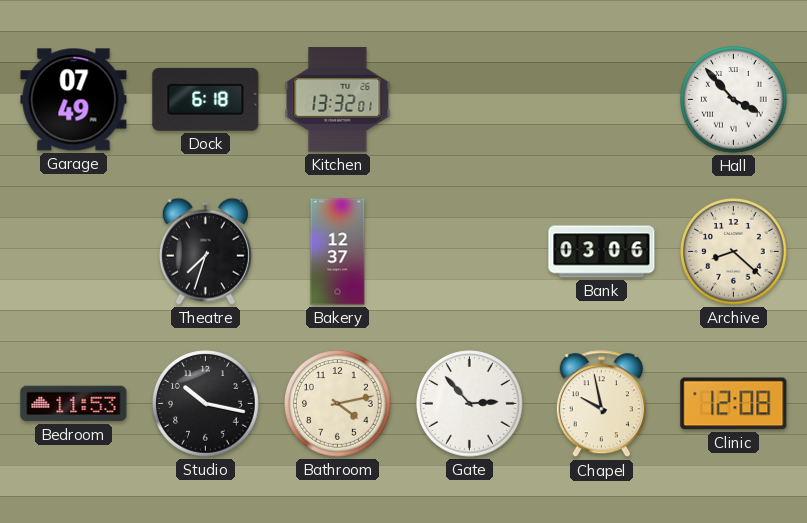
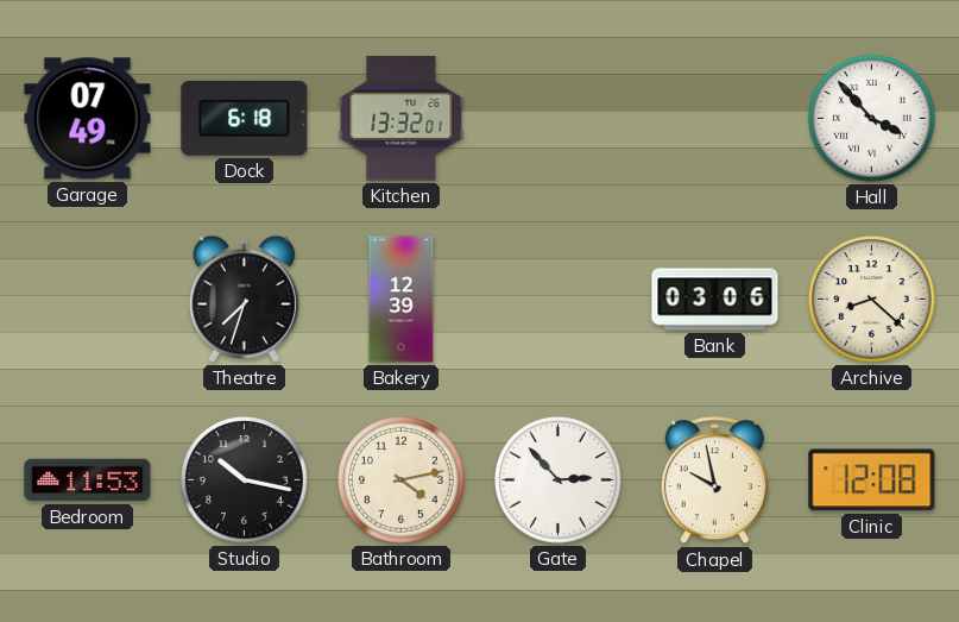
Bakery: 12:37 -> 12:39 (402, 300)
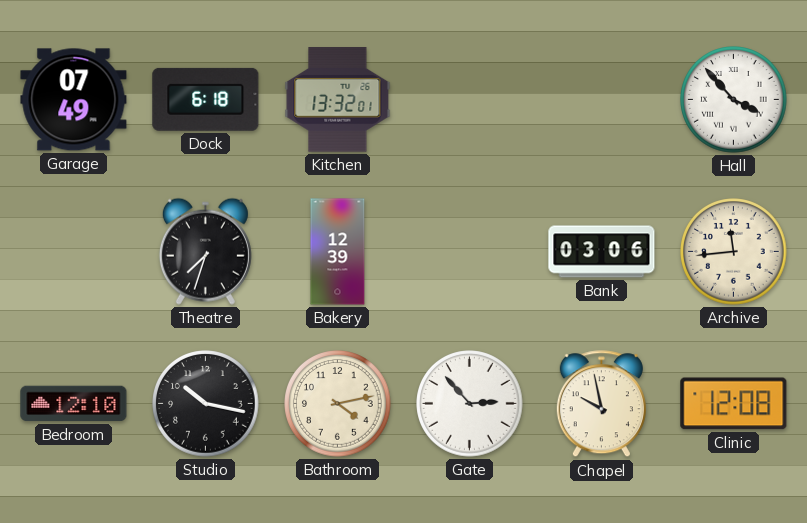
Archive: 8:22 -> 11:44 (734, 252)
Bedroom: 11:53 -> 12:10 (74, 404)
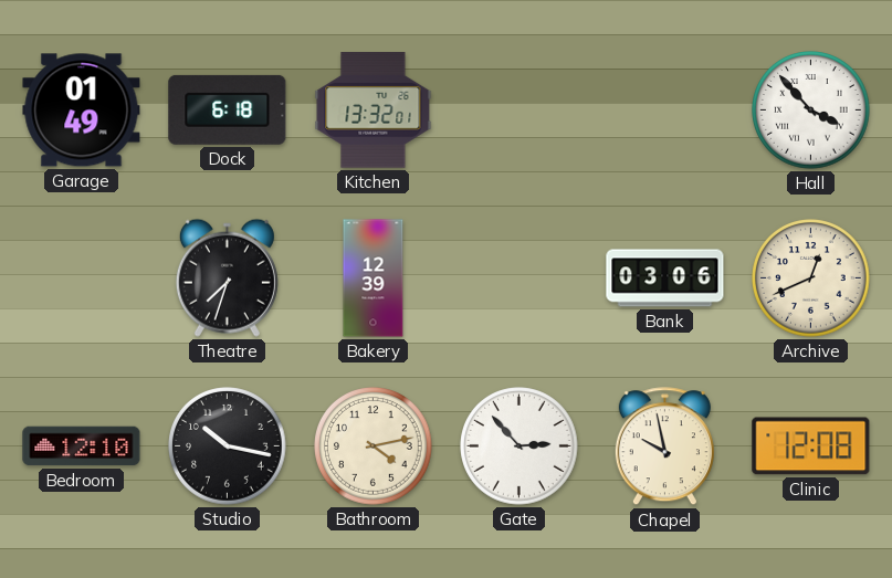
Garage: 07:49 -> 01:49 (82, 111)
Archive: 11:44 -> 12:41 (811, 279)
